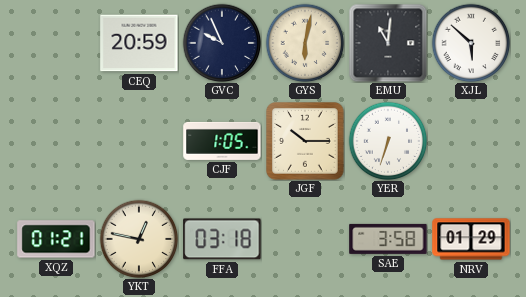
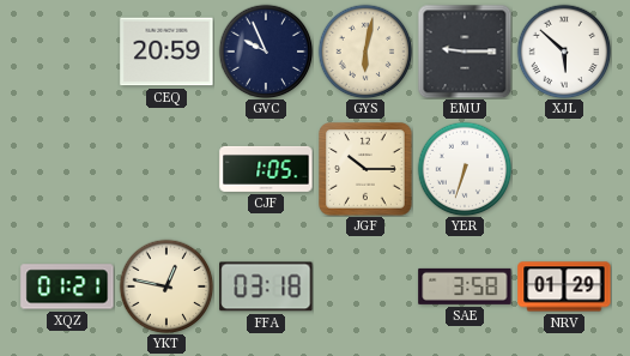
EMU: 11:01 -> 9:15 (465, 52)
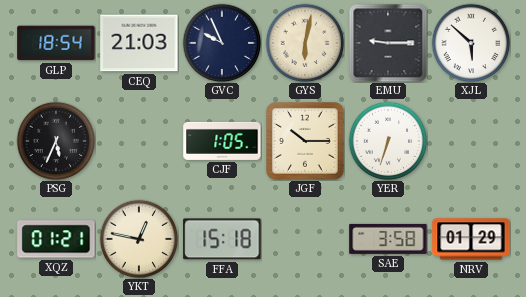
GLP: none -> 18:54 (56, 43)
CEQ: 20:59 -> 21:03 (139, 43)
PSG: none -> 5:34 (56, 141)
FFA: 03:18 -> 15:18 (222, 239)
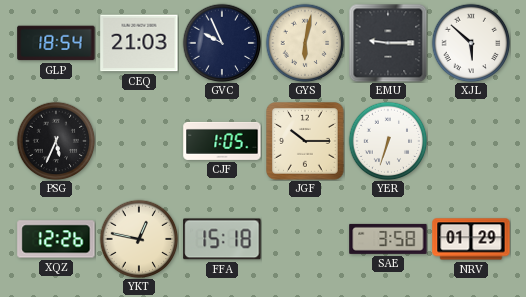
XQZ: 01:21 -> 12:26 (56, 239)
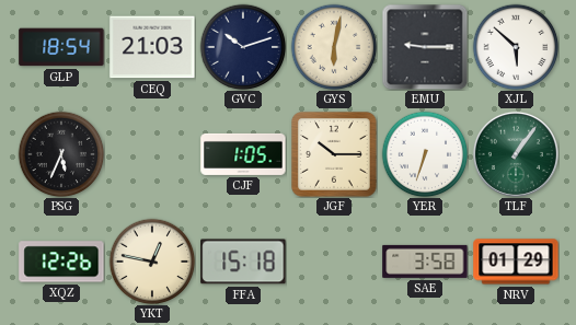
GVC: 9:56 -> 10:12 (243, 47)
TLF: none -> 1:06 (516, 154)
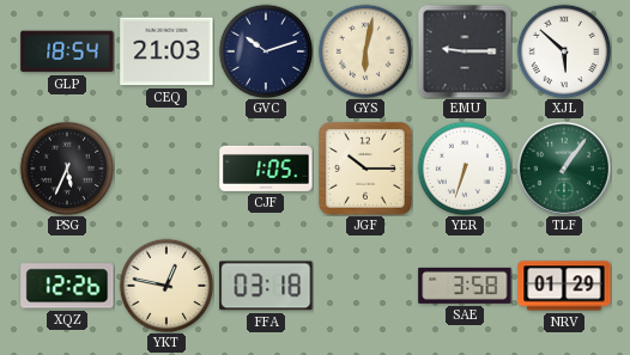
FFA: 15:18 -> 03:18 (266, 286)
